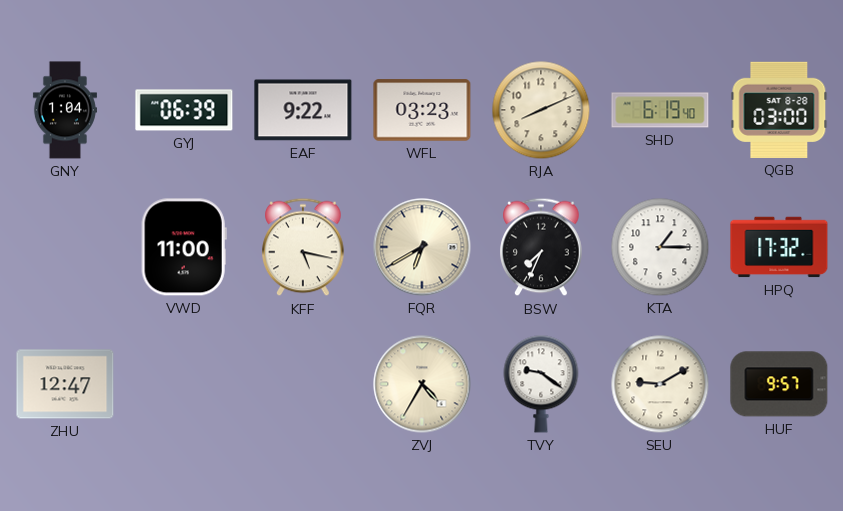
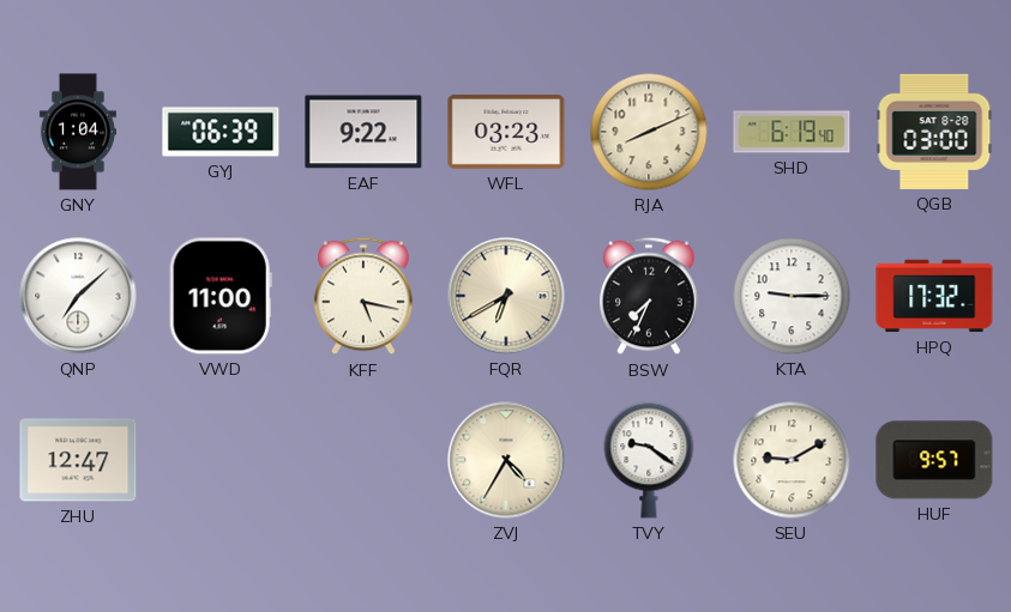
QNP: none -> 7:08 (78, 296)
KTA: 1:15 -> 9:15 (792, 296)
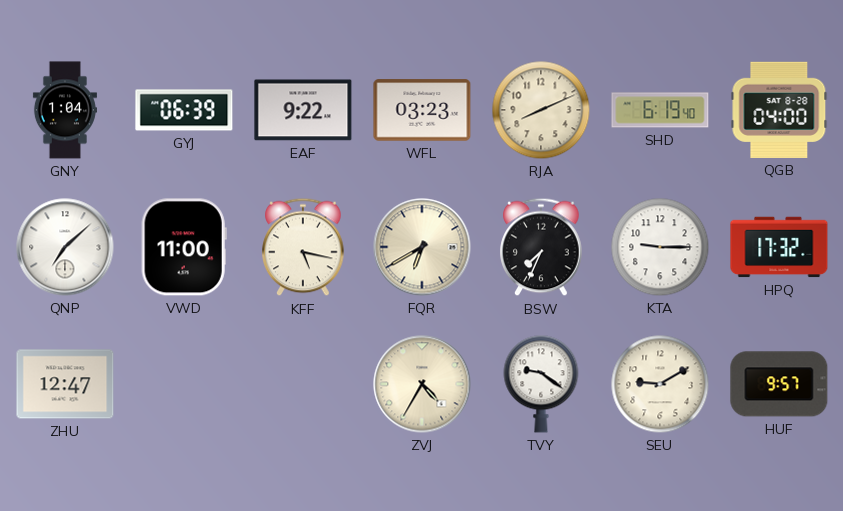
QGB: 03:00 -> 04:00 (779, 110)
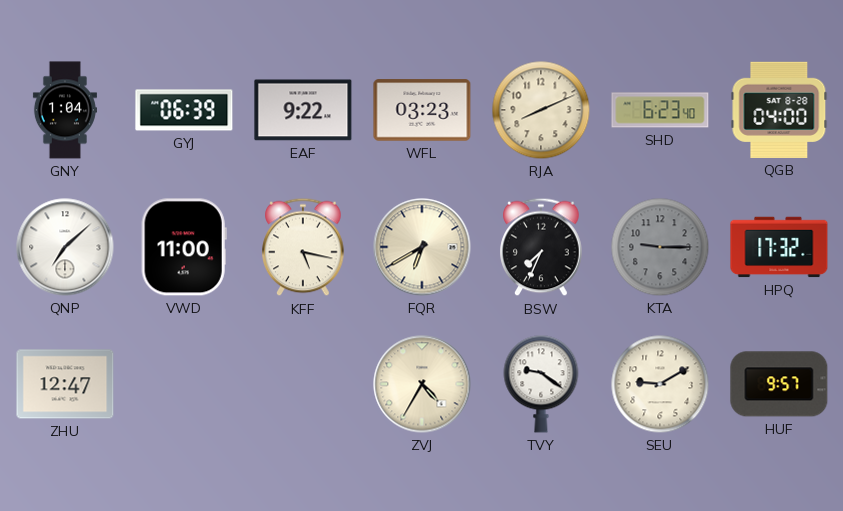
SHD: 6:19 -> 6:23 (660, 110)
KTA dial: white -> grey (660, 247)
